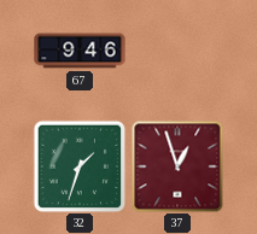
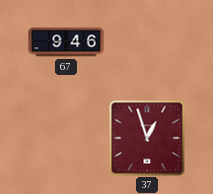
32: 1:33 -> none (80, 166)
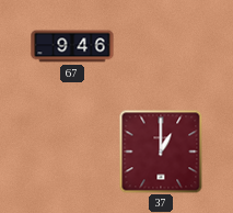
37: 12:57 -> 1:00 (161, 152)
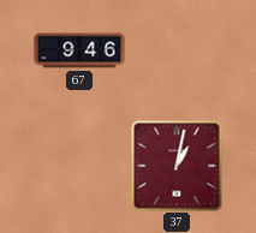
37: 1:00 -> 1:02 (177, 166)
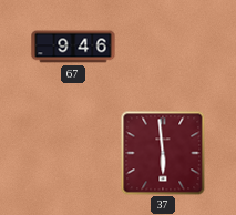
37: 1:02 -> 5:59 (163, 153)
